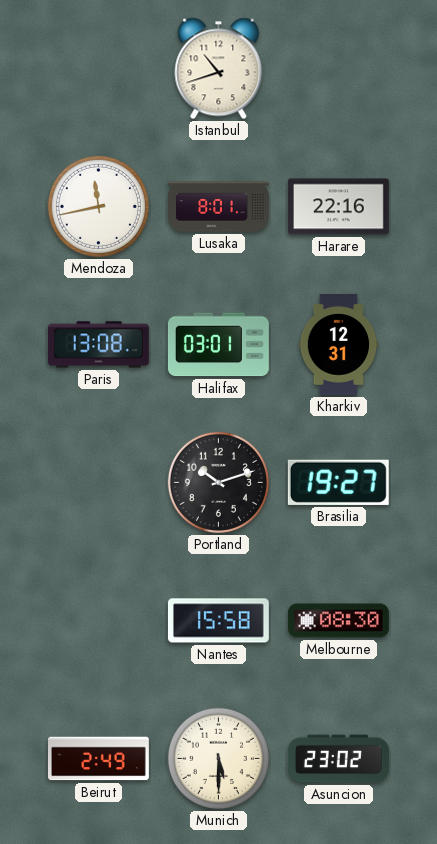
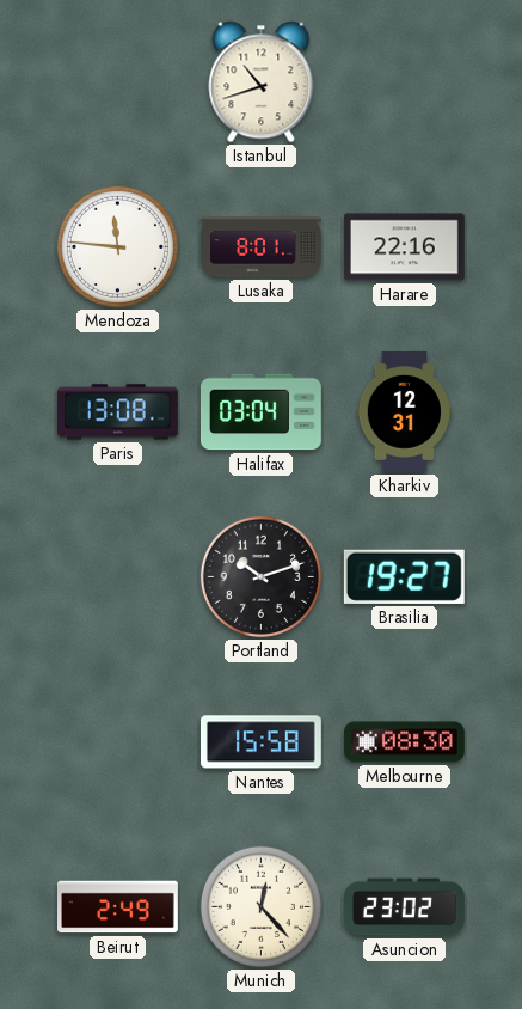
Mendoza: 11:43 -> 11:46 (117, 246)
Halifax: 03:01 -> 03:04 (260, 412)
Munich: 5:30 -> 12:23 (260, 906)
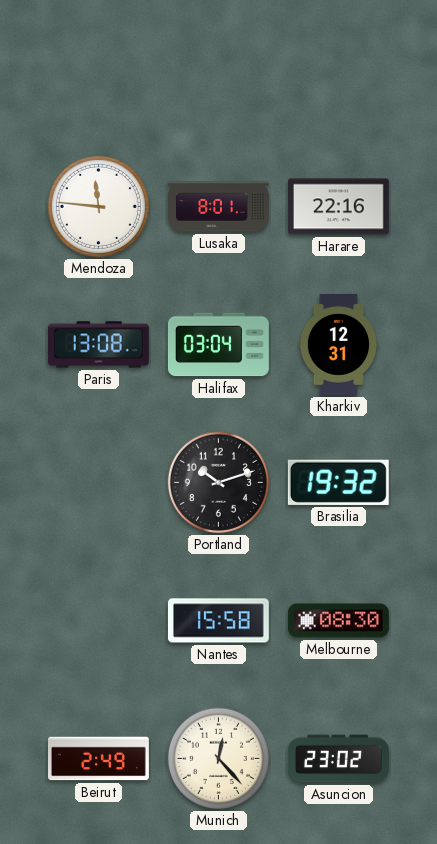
Istanbul: 10:42 -> none (262, 82)
Brasilia: 19:27 -> 19:32 (338, 482)
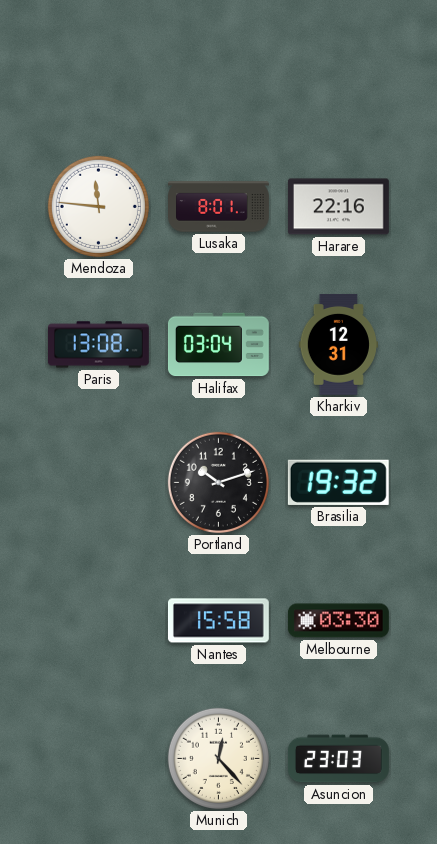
Melbourne: 08:30 -> 03:30 (338, 621)
Beirut: 2:49 -> none (99, 759)
Asuncion: 23:02 -> 23:03 (339, 759)
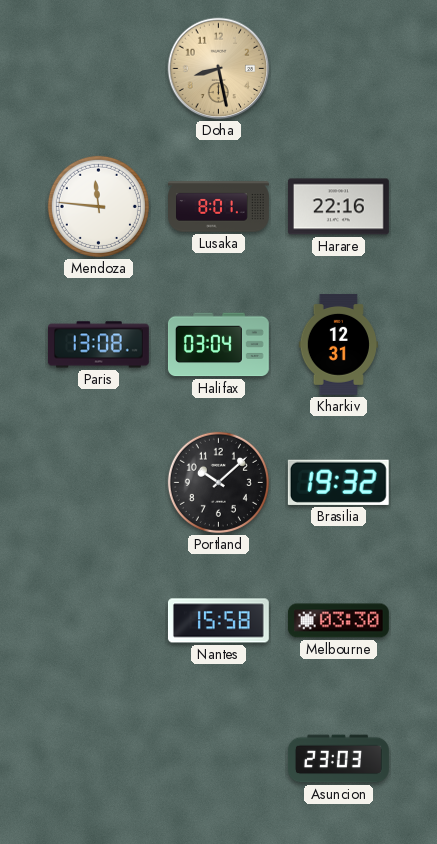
Doha: none -> 8:28 (219, 69)
Portland: 10:12 -> 10:08 (218, 482)
Munich: 12:23 -> none (218, 758)
